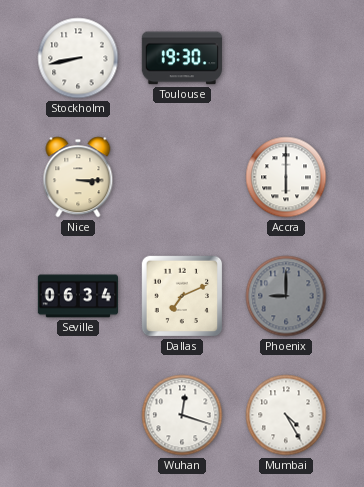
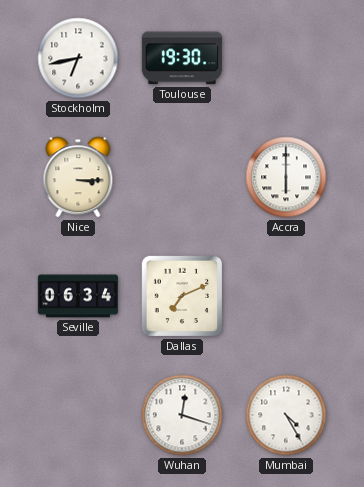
Stockholm: 8:43 -> 6:43 (78, 58)
Phoenix: 9:00 -> none (286, 296)
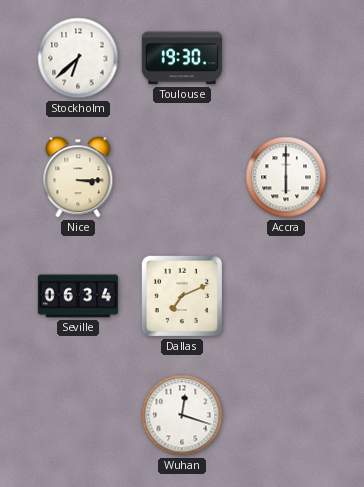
Stockholm: 6:43 -> 6:38 (78, 58)
Mumbai: 4:25 -> none (286, 415)
